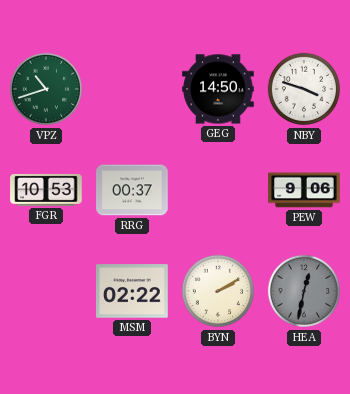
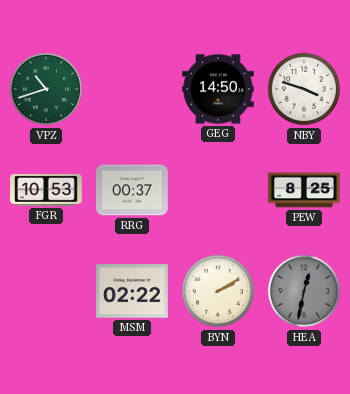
PEW: 9:06 -> 8:25 (304, 190)
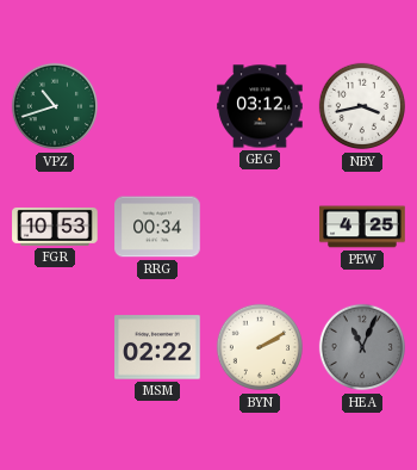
GEG: 14:50 -> 03:12 (260, 106)
NBY: 3:48 -> 3:43 (362, 106)
RRG: 00:37 -> 00:34 (157, 227)
PEW: 8:25 -> 4:25 (362, 227)
HEA: 12:32 -> 11:04 (362, 347)
